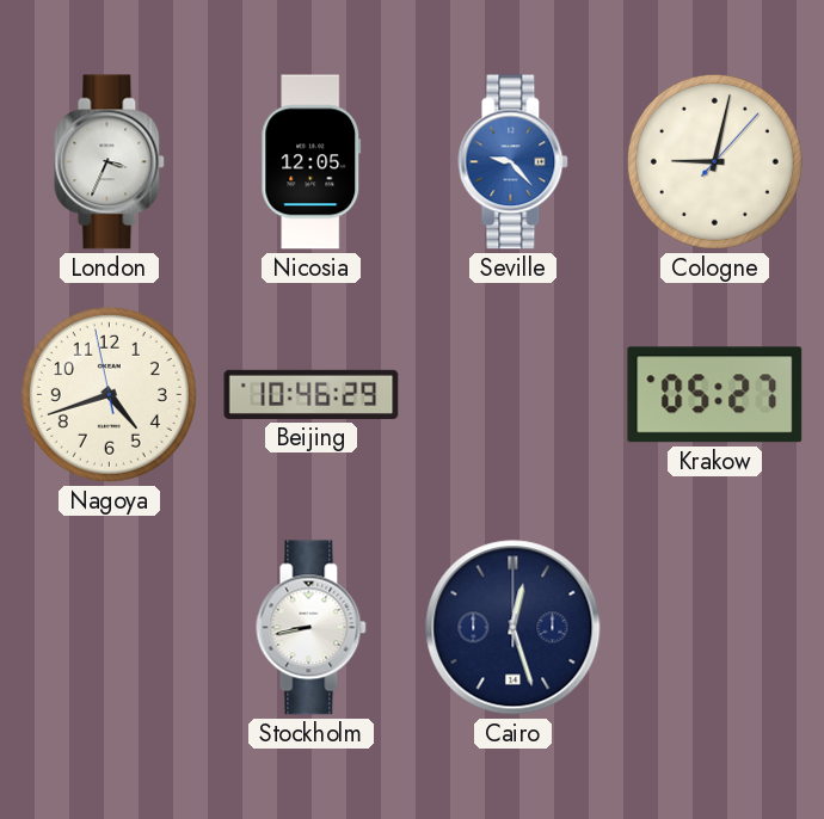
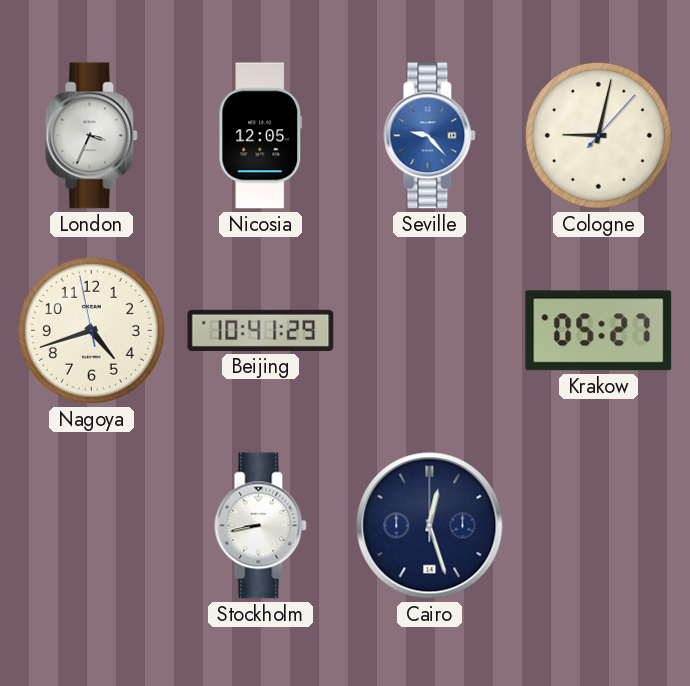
Beijing: 10:46 -> 10:41 (261, 330)
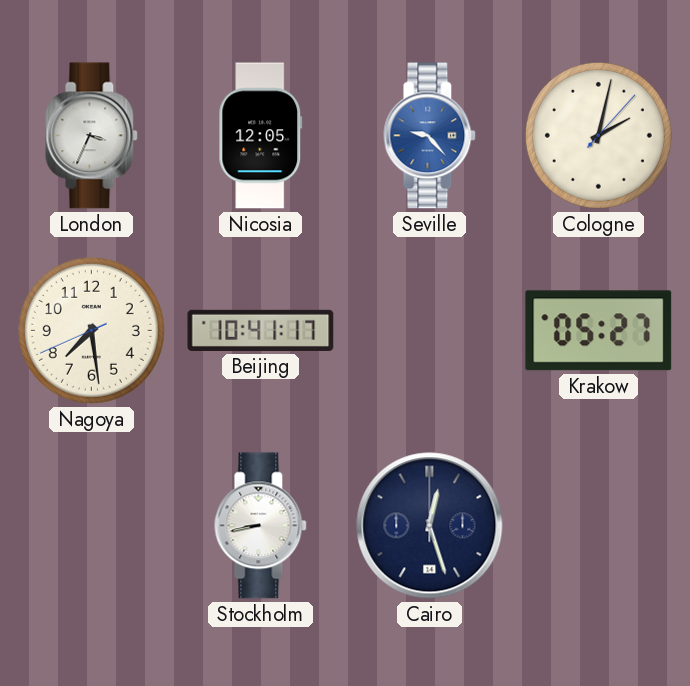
Cologne: 9:02 -> 2:02 (598, 135)
Nagoya: 4:41 -> 7:28 (91, 330)
Beijing: 10:41:29 -> 10:41:17 (261, 330)
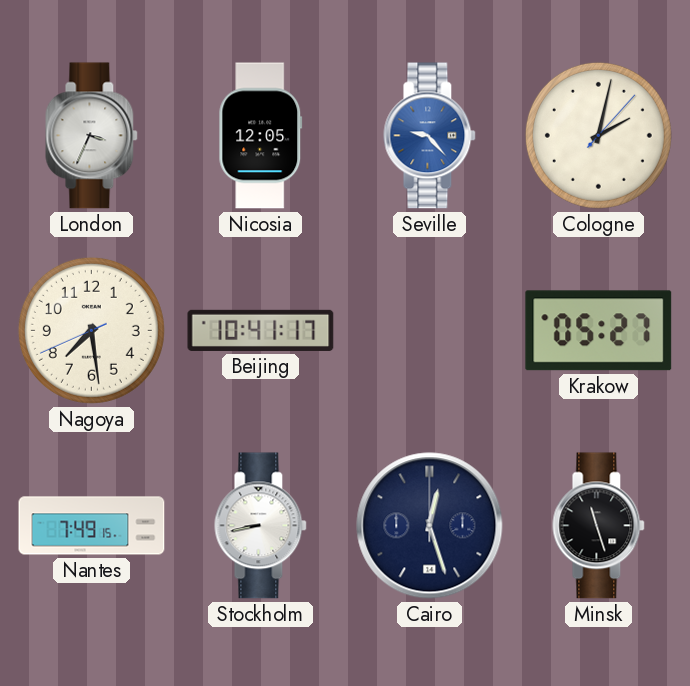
Nantes: none -> 7:49 (92, 526)
Minsk: none -> 11:27 (599, 526)
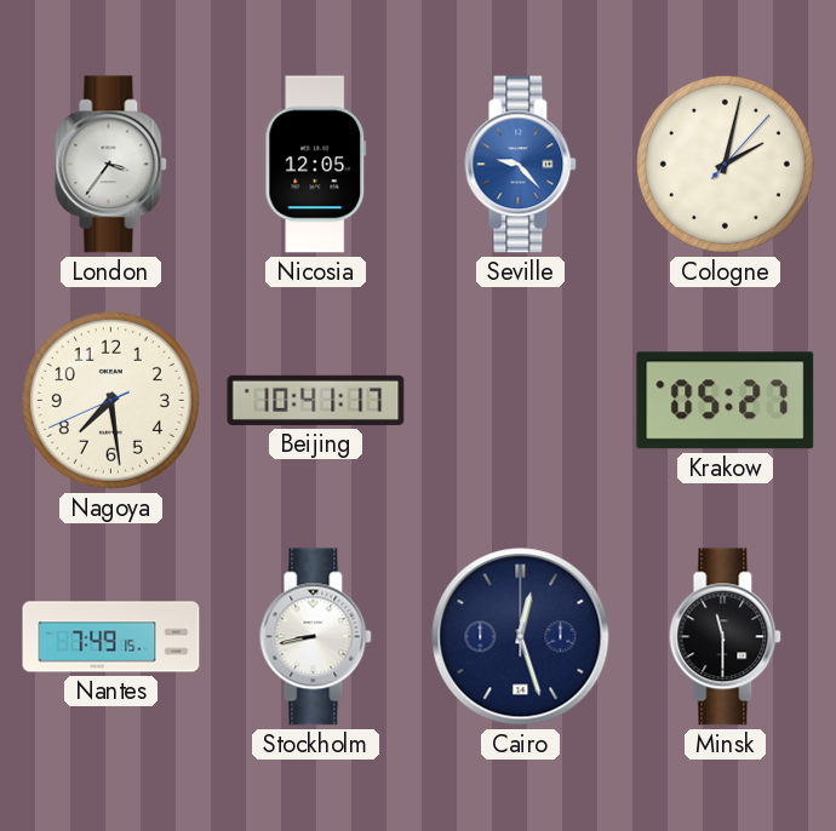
London: 3:34 -> 3:36 (111, 165)
Minsk: 11:27 -> 11:30 (726, 637)
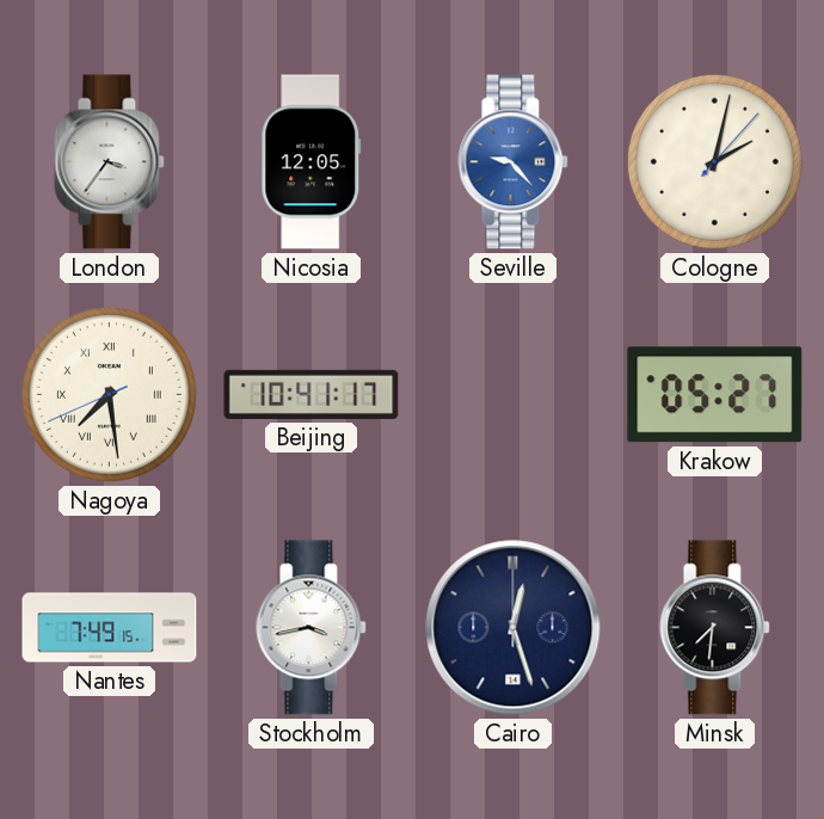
Nagoya numerals: Arabic -> Roman (109, 394)
Stockholm: 8:43 -> 3:43 (312, 628)
Minsk: 11:30 -> 7:31 (715, 628)
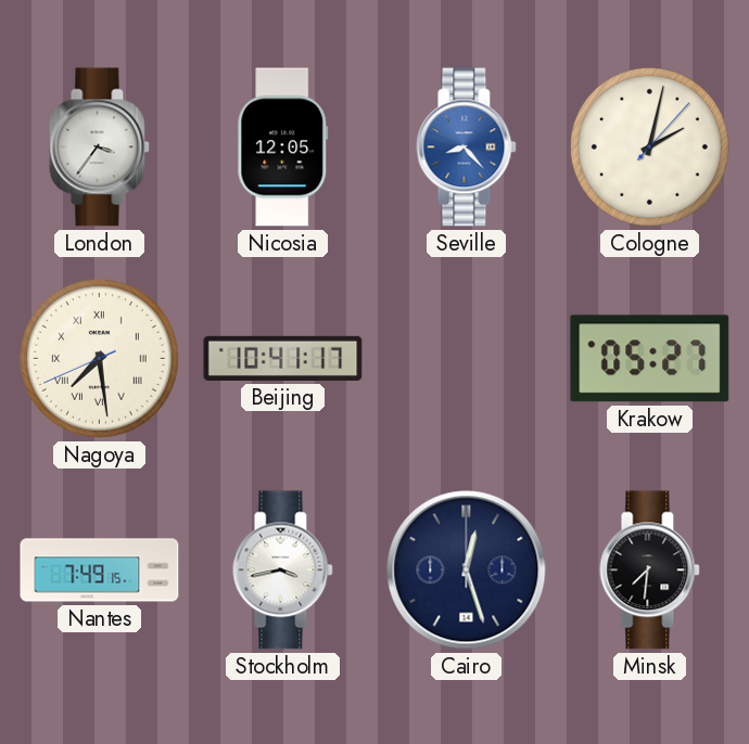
Seville: 9:23 -> 8:23 (467, 147)
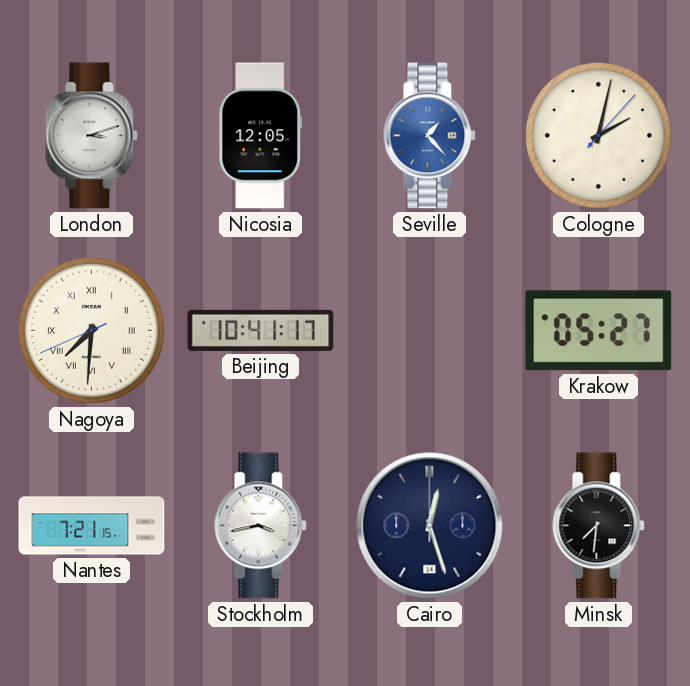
London: 3:36 -> 3:12 (92, 136)
Seville: 8:23 -> 1:23 (430, 136)
Nagoya: 7:28 -> 7:30 (91, 330)
Nantes: 7:49 -> 7:21 (92, 526)
